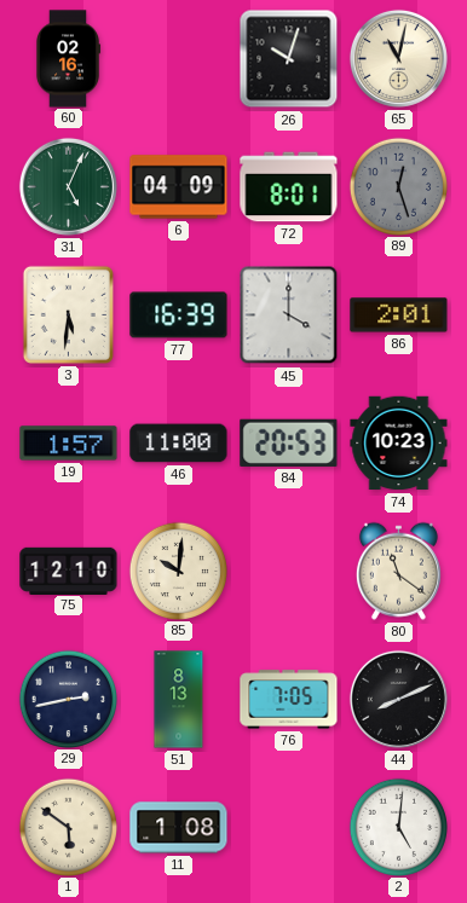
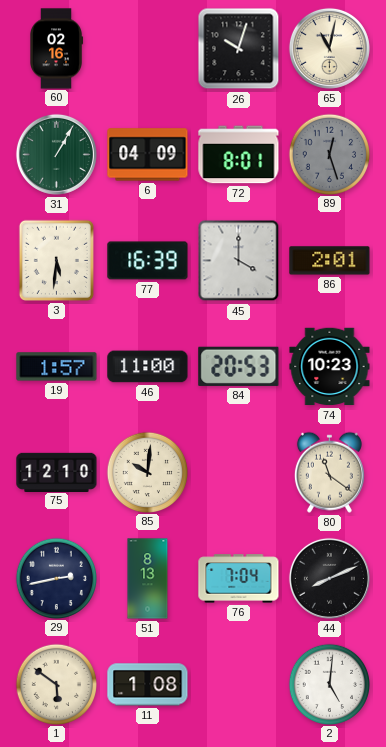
31: 5:04 -> 1:05 (56, 154)
76: 7:05 -> 7:04 (239, 579)
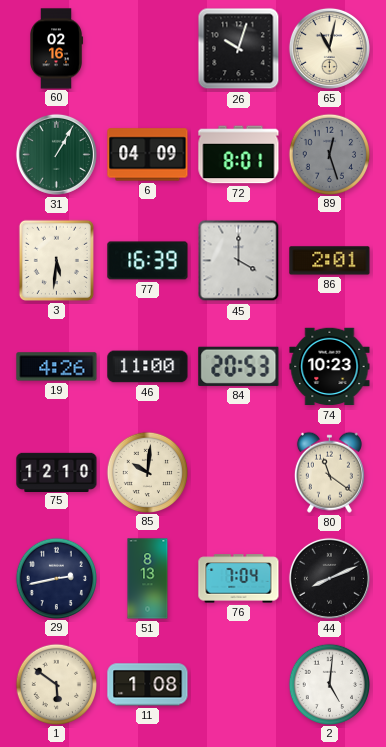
19: 1:57 -> 4:26 (57, 367)
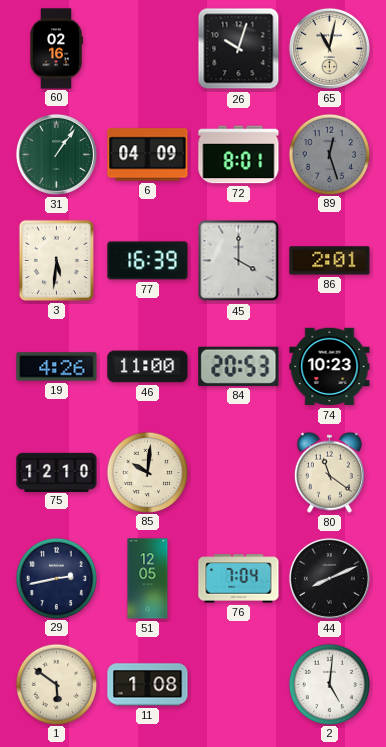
31: 1:05 -> 1:06 (56, 154)
51: 8:13 -> 12:05 (148, 579)
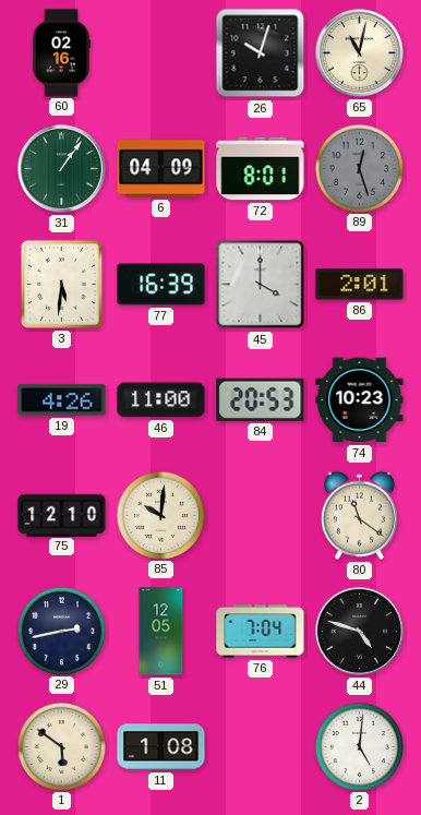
44: 8:11 -> 4:48 (359, 631)
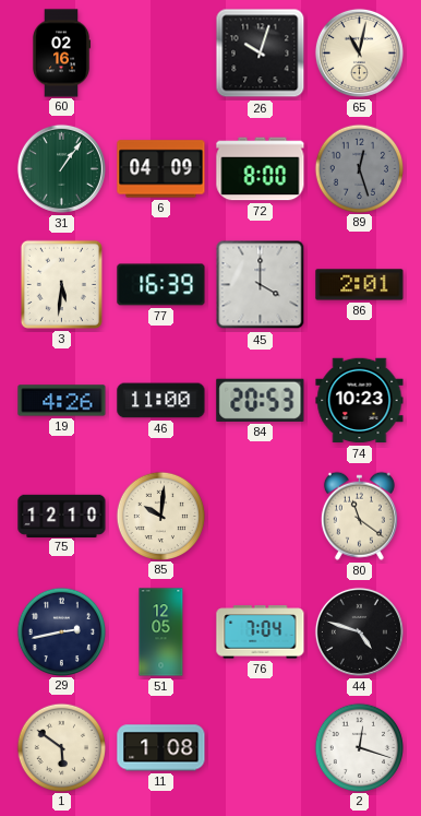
72: 8:01 -> 8:00 (261, 169)
2: 5:01 -> 12:18 (359, 747)
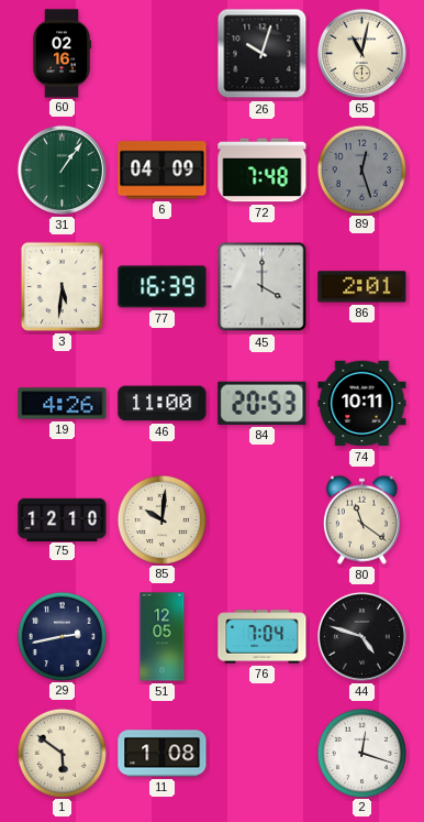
72: 8:00 -> 7:48 (263, 171)
74: 10:23 -> 10:11 (362, 404)
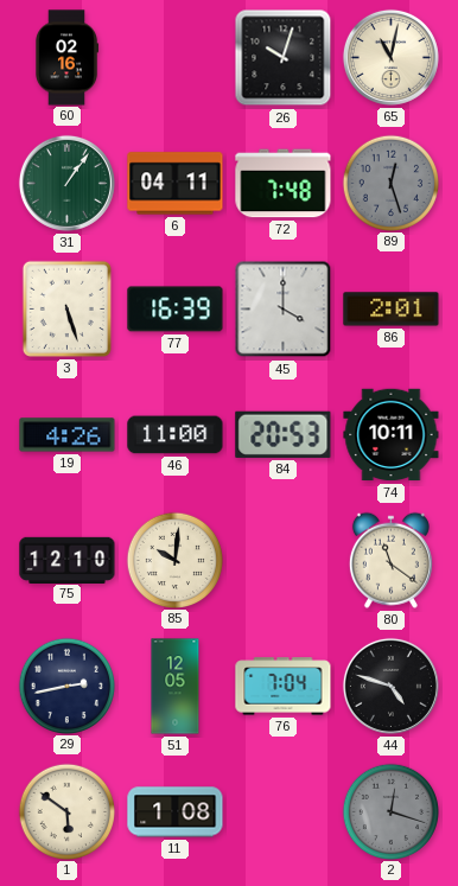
6: 04:09 -> 04:11 (176, 184)
3: 5:31 -> 5:27 (66, 308)
2 dial: white -> grey (390, 811)
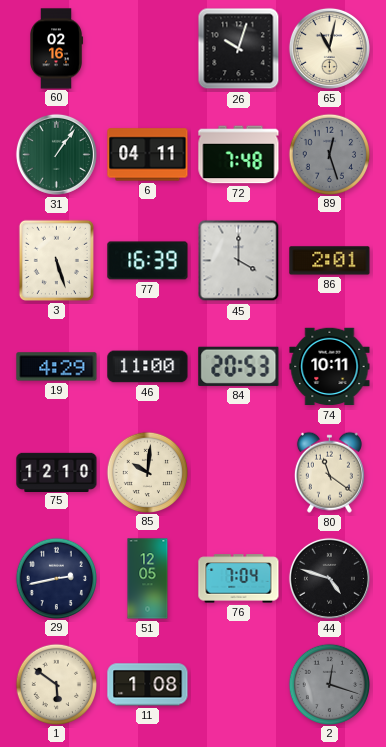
19: 4:26 -> 4:29 (57, 367)
